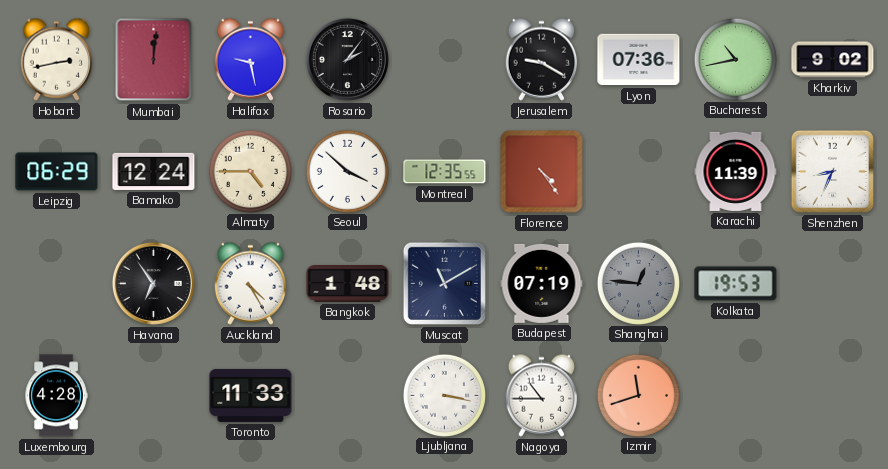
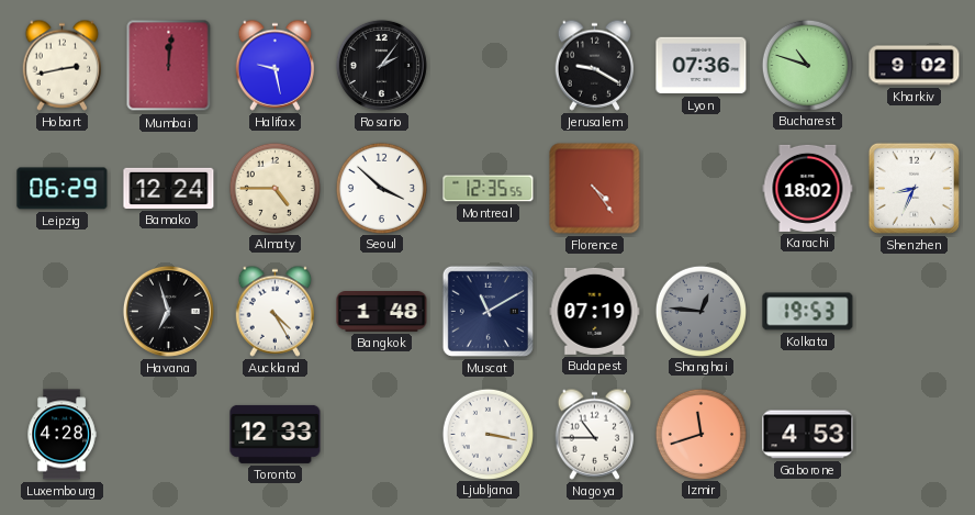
Bucharest: 10:43 -> 10:48 (807, 65)
Karachi: 11:39 -> 18:02 (808, 188)
Havana: 6:54 -> 6:57 (168, 311)
Toronto: 11:33 -> 12:33 (276, 434)
Gaborone: none -> 4:53 (808, 435)
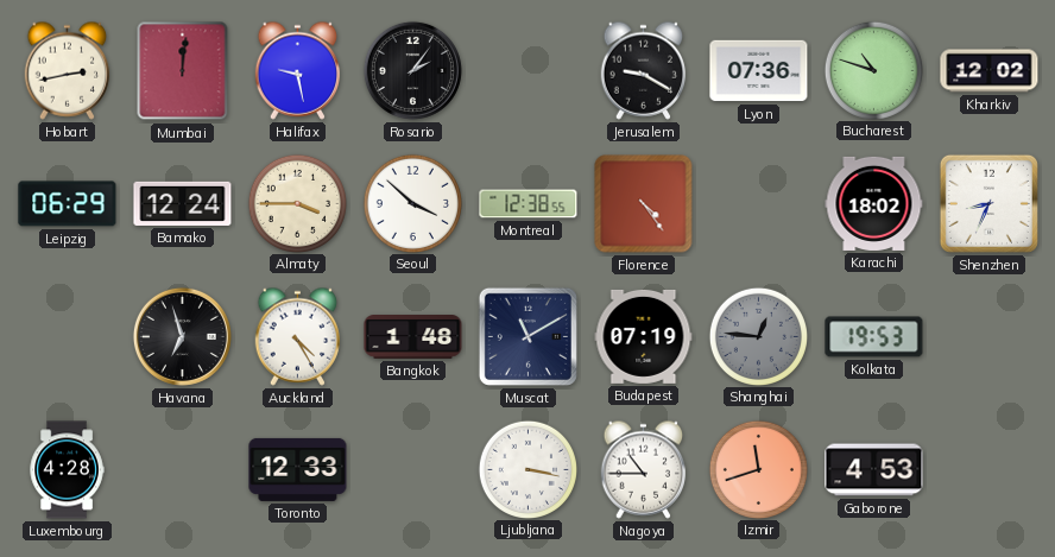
Kharkiv: 9:02 -> 12:02 (990, 71)
Almaty: 4:45 -> 3:45 (297, 203)
Montreal: 12:35 -> 12:38 (529, 204)
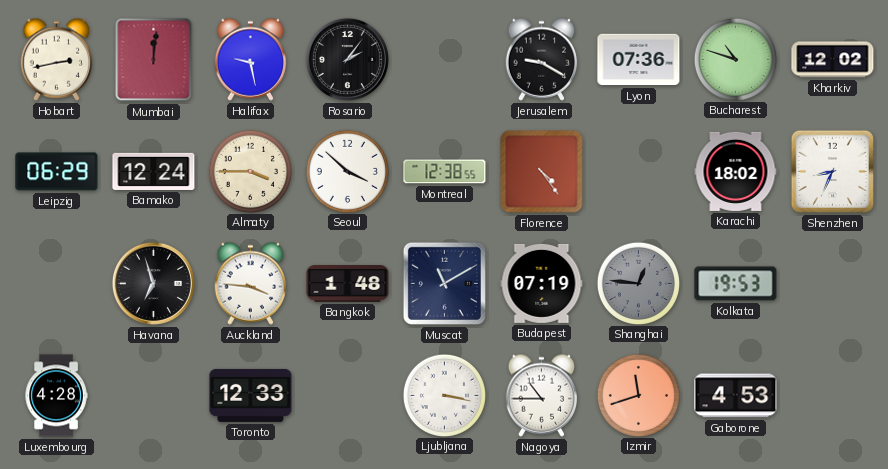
Auckland: 4:25 -> 3:46 (251, 283)
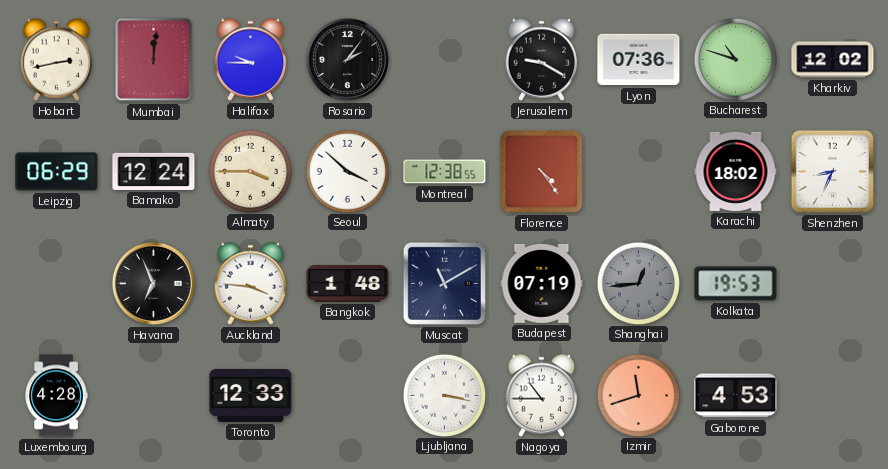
Halifax: 9:28 -> 9:45 (251, 59)
Havana: 6:57 -> 6:56 (153, 283)
Shanghai: 12:46 -> 12:44 (638, 283)
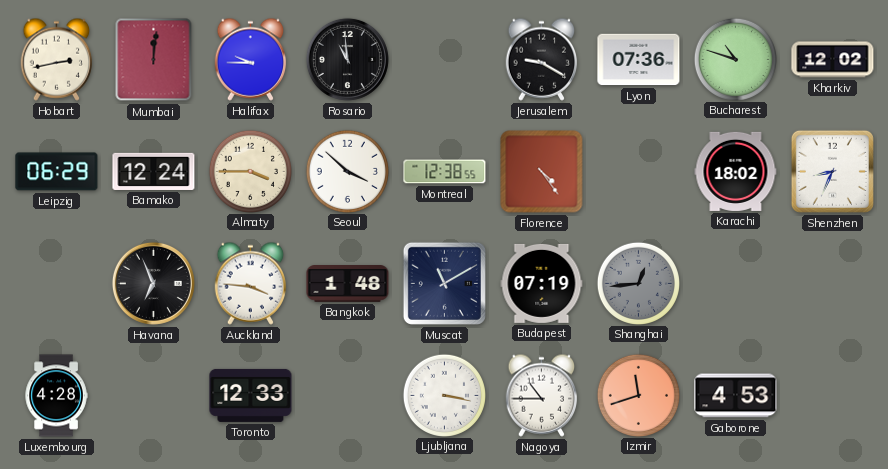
Rosario: 2:06 -> 10:59 (347, 59)
Kolkata: 19:53 -> none (736, 284)
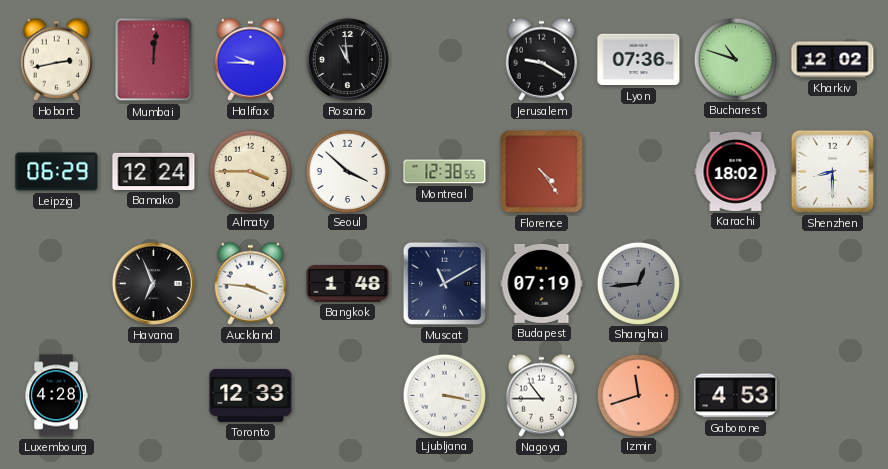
Shenzhen: 8:34 -> 8:30 (832, 171)
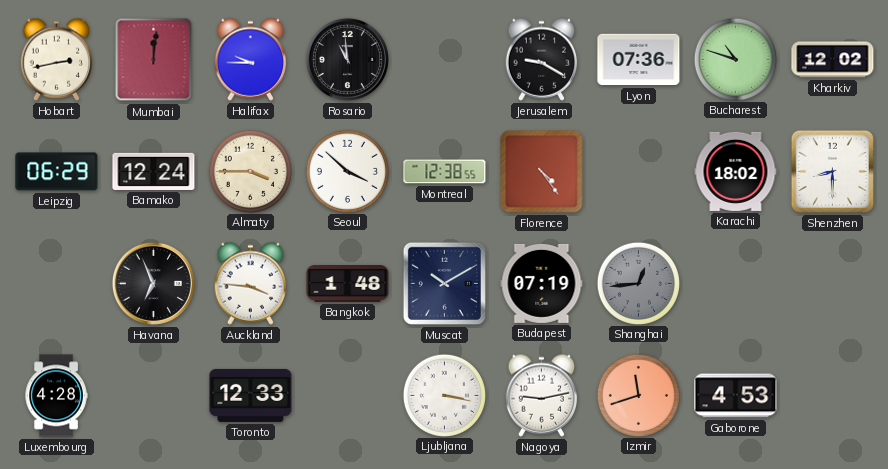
Muscat: 11:10 -> 10:10 (444, 283)
Nagoya: 10:45 -> 9:13 (542, 395)
